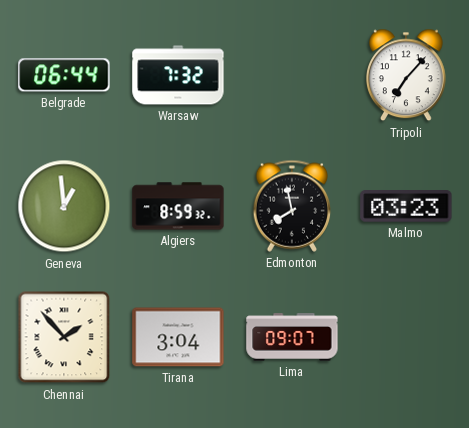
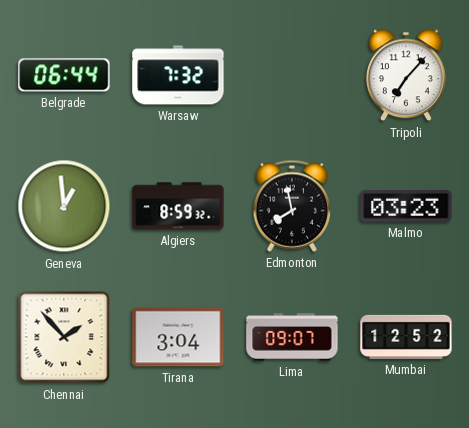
Mumbai: none -> 12:52 (406, 337)
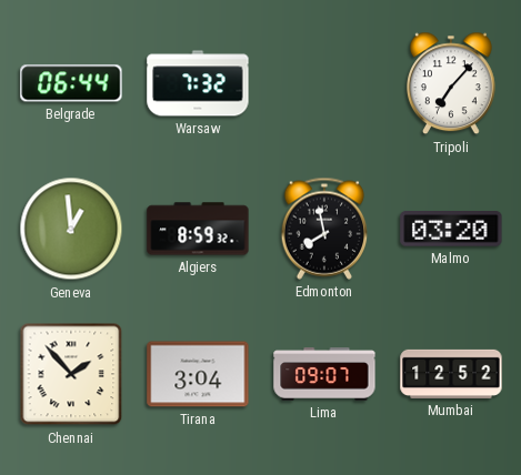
Malmo: 03:23 -> 03:20 (451, 230)
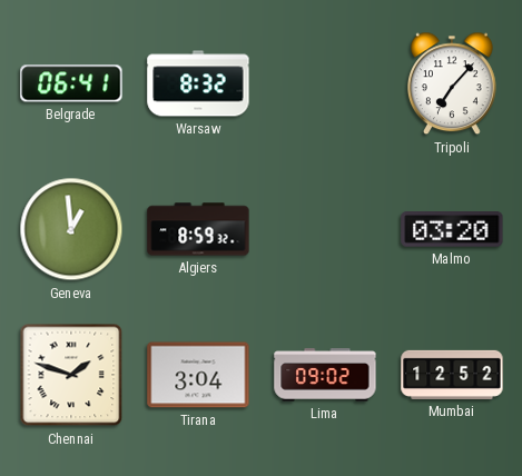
Belgrade: 06:44 -> 06:41 (71, 83)
Warsaw: 7:32 -> 8:32 (198, 83)
Edmonton: 7:58 -> none (324, 229)
Chennai: 1:53 -> 1:48 (71, 375)
Lima: 09:07 -> 09:02 (325, 375)
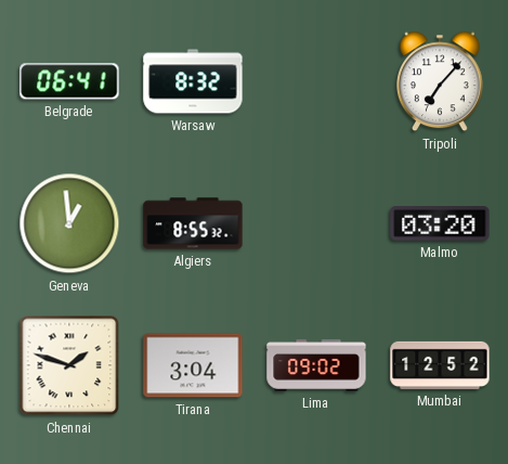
Algiers: 8:59 -> 8:55 (193, 223)
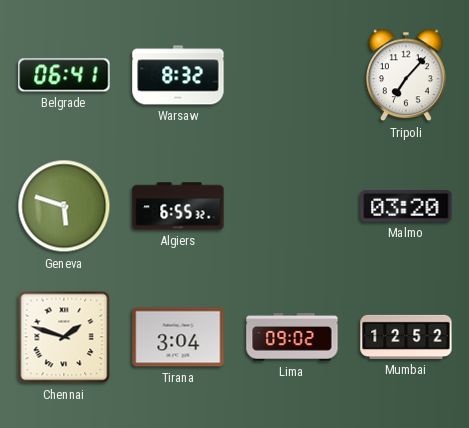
Geneva: 12:59 -> 5:48 (64, 206)
Algiers: 8:55 -> 6:55 (178, 206)
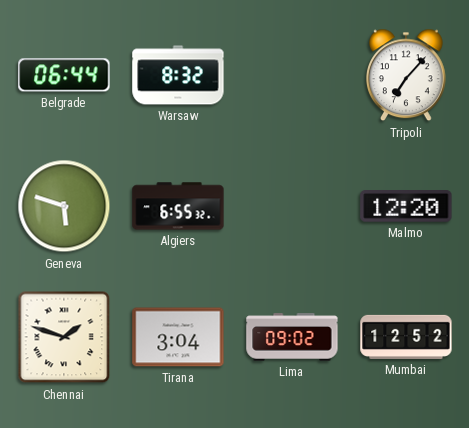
Belgrade: 06:41 -> 06:44 (64, 75)
Malmo: 03:20 -> 12:20 (406, 207)
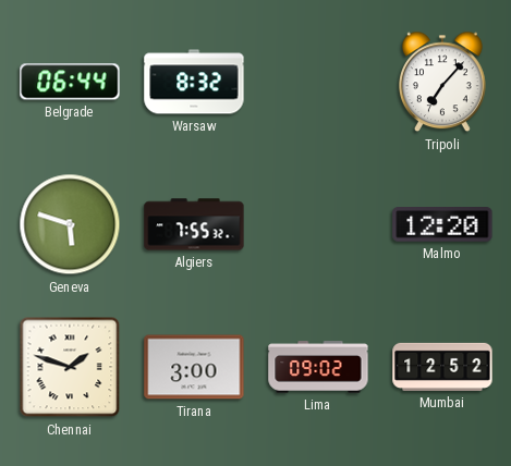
Algiers: 6:55 -> 7:55 (194, 224)
Tirana: 3:04 -> 3:00 (194, 367)
